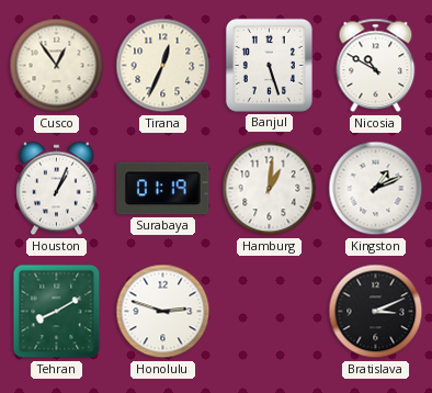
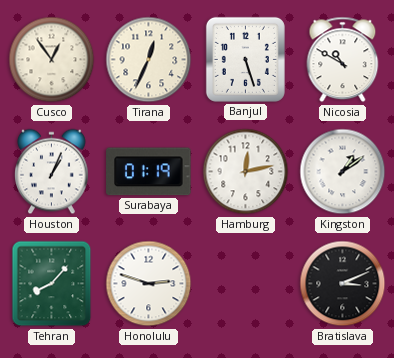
Hamburg: 1:01 -> 12:13 (246, 172)
Kingston: 1:11 -> 1:09 (343, 172)
Tehran: 8:10 -> 8:07 (52, 284)
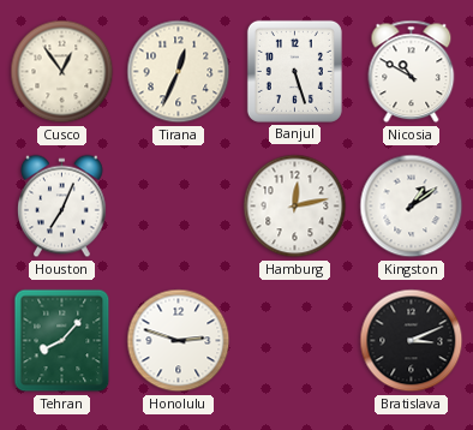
Houston: 1:04 -> 7:04 (62, 207)
Surabaya: 01:19 -> none (149, 172)
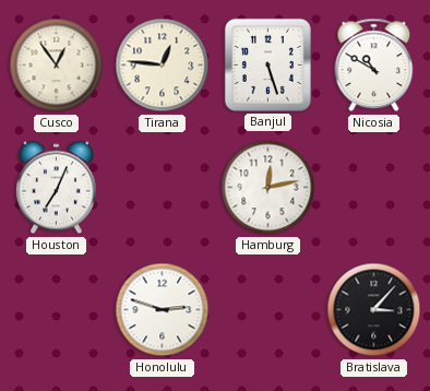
Tirana: 12:34 -> 12:46 (163, 66)
Kingston: 1:09 -> none (412, 207)
Tehran: 8:07 -> none (62, 341)
Bratislava: 3:11 -> 3:07 (374, 310)
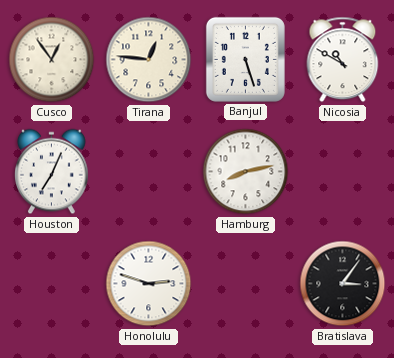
Hamburg: 12:13 -> 8:13 (246, 172)
Bratislava: 3:07 -> 3:06 (343, 284)
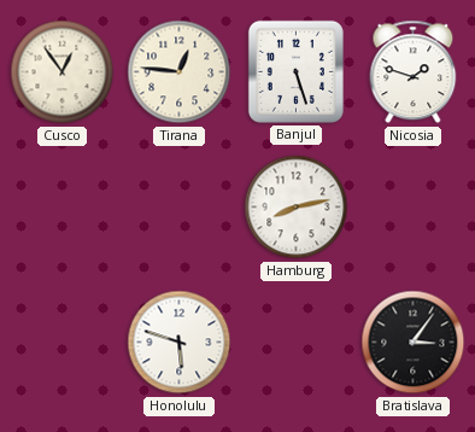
Nicosia: 10:50 -> 1:48 (414, 72)
Houston: 7:04 -> none (52, 172)
Honolulu: 2:48 -> 5:48 (180, 343)
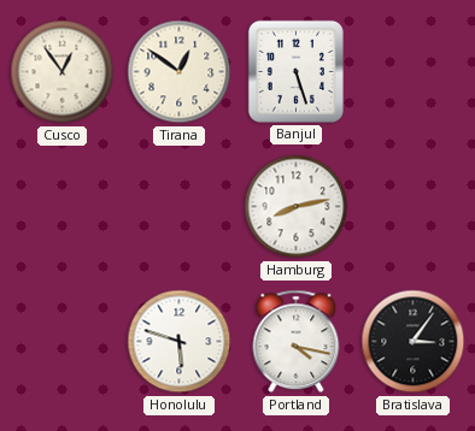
Tirana: 12:46 -> 12:51 (180, 72)
Nicosia: 1:48 -> none (414, 72)
Portland: none -> 4:17 (297, 342)
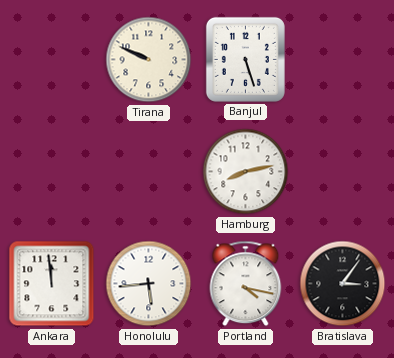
Cusco: 12:54 -> none (63, 72)
Tirana: 12:51 -> 9:49 (149, 60)
Ankara: none -> 11:59 (52, 284)
Honolulu: 5:48 -> 5:44 (149, 284)
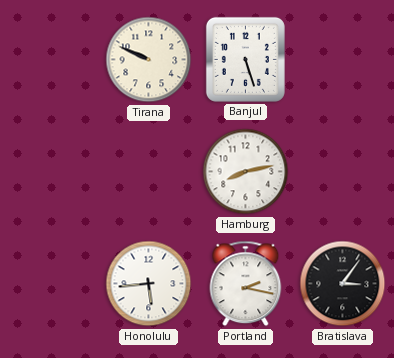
Ankara: 11:59 -> none (52, 284)
Portland: 4:17 -> 2:17 (246, 284)
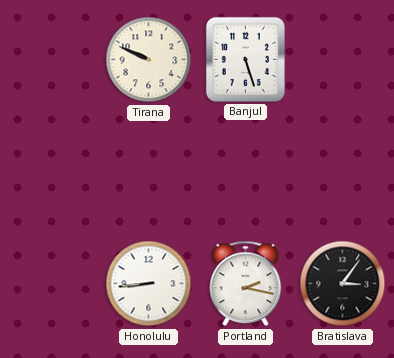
Hamburg: 8:13 -> none (246, 172)
Honolulu: 5:44 -> 8:44 (149, 284)
